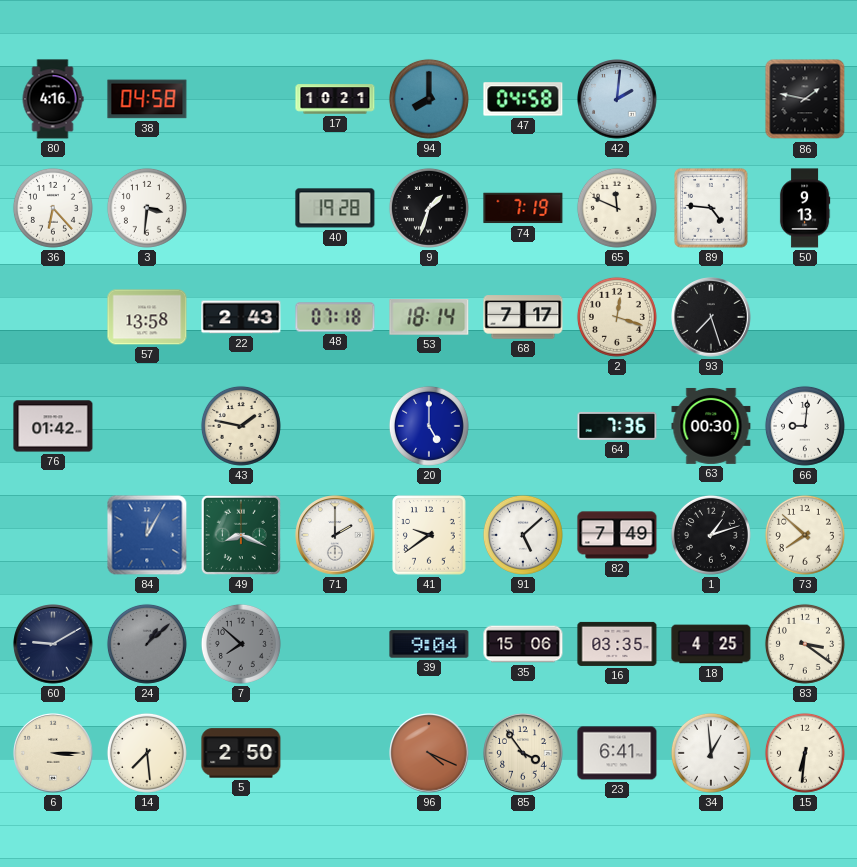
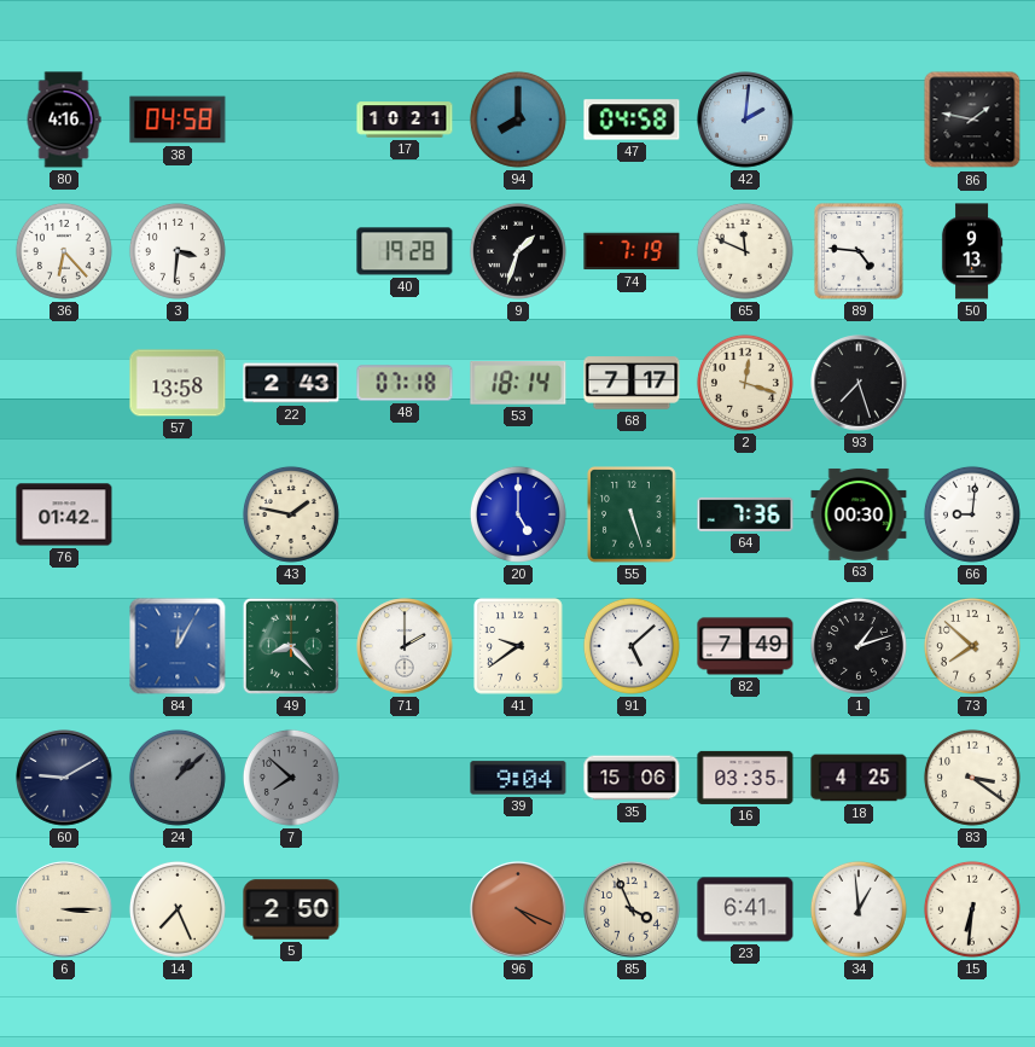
55: none -> 5:27 (633, 514)
49: 8:19 -> 8:23 (291, 646)
14: 7:29 -> 7:26 (178, 909)
85: 3:54 -> 3:56 (632, 909)
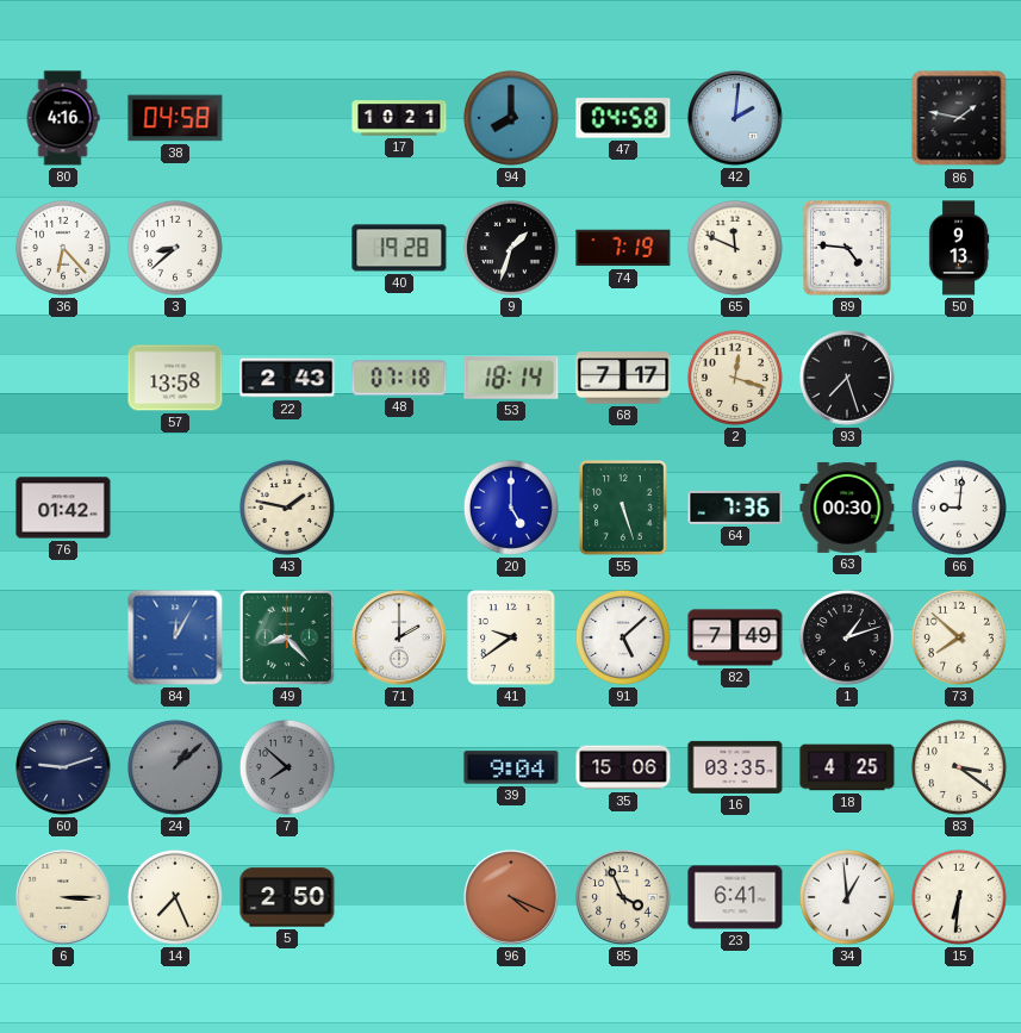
3: 3:31 -> 8:38 (175, 248)
60: 9:10 -> 9:12 (63, 767)
